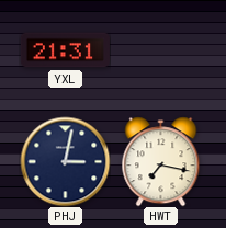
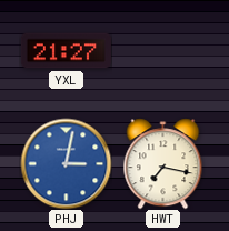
YXL: 21:31 -> 21:27 (66, 51)
PHJ dial: navy -> blue (66, 163)
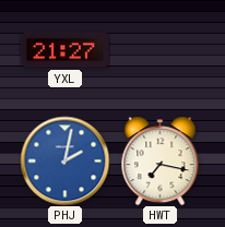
PHJ: 3:02 -> 2:02 (64, 160)
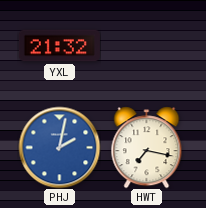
YXL: 21:27 -> 21:32 (59, 46)
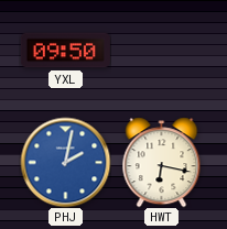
YXL: 21:32 -> 09:50 (65, 51)
HWT: 7:17 -> 6:17 (162, 162)
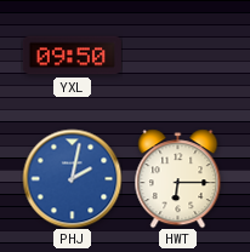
HWT: 6:17 -> 6:15 (178, 178)
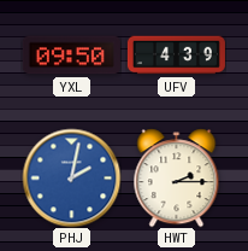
UFV: none -> 4:39 (176, 56)
HWT: 6:15 -> 2:15 (177, 177)
